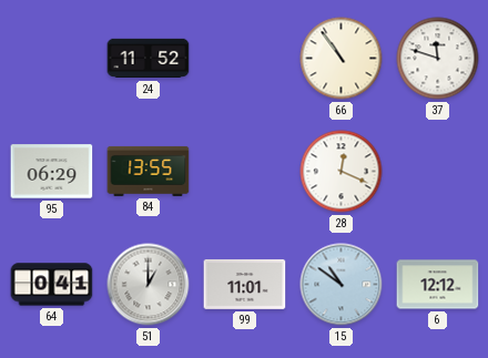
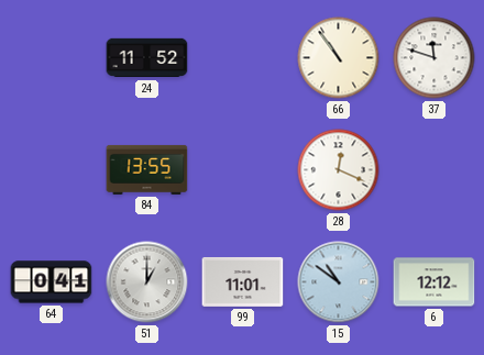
95: 06:29 -> none (52, 172)
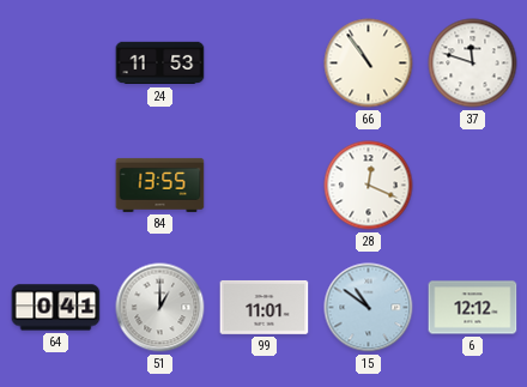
24: 11:52 -> 11:53 (160, 64)
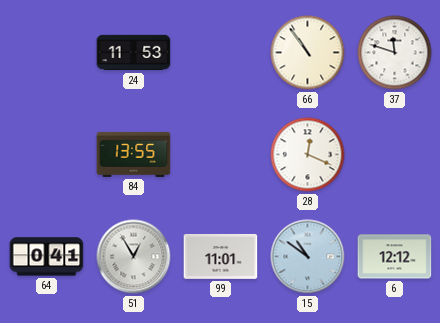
51: 1:00 -> 12:55 (134, 257)
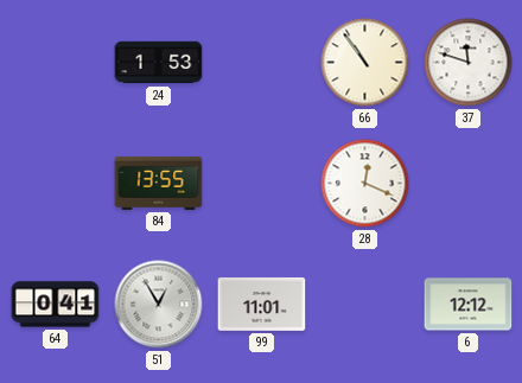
24: 11:53 -> 1:53 (159, 63)
15: 10:51 -> none (308, 257)
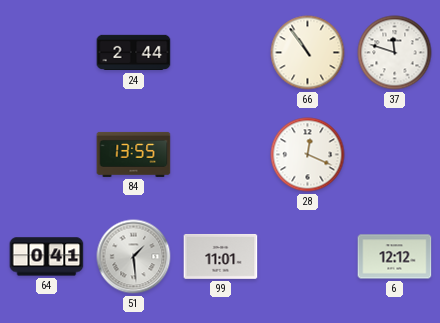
24: 1:53 -> 2:44 (134, 53)
51: 12:55 -> 1:29 (134, 257)
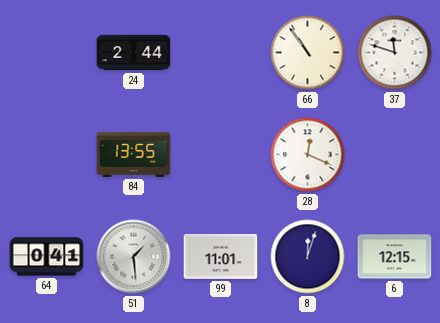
8: none -> 12:03 (308, 257)
6: 12:12 -> 12:15 (395, 257)
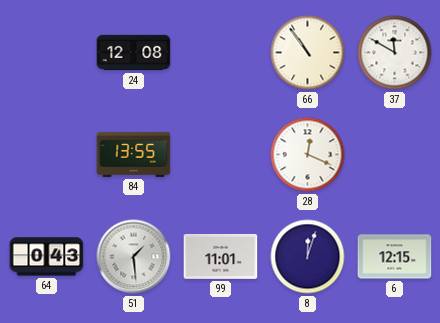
24: 2:44 -> 12:08 (134, 53)
37: 11:48 -> 11:50 (395, 53)
64: 0:41 -> 0:43 (47, 257)
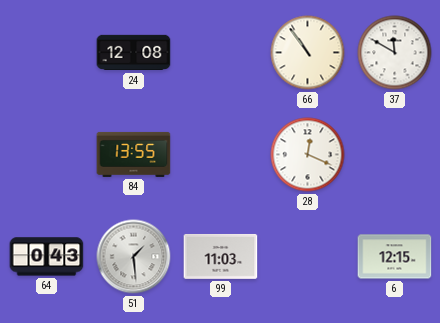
99: 11:01 -> 11:03 (221, 256)
8: 12:03 -> none (308, 257)
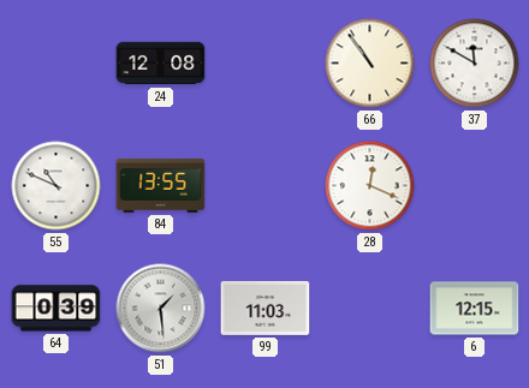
55: none -> 10:49 (57, 186)
64: 0:43 -> 0:39 (57, 309)
